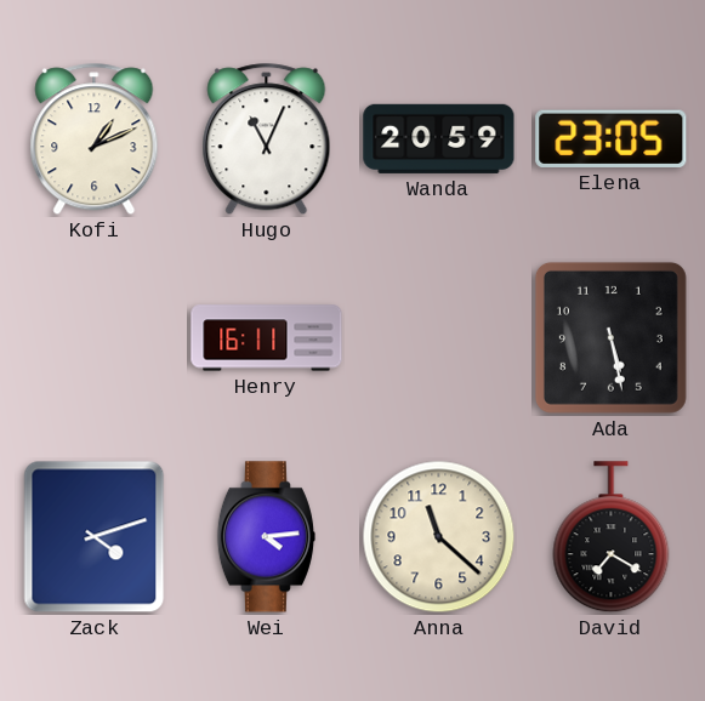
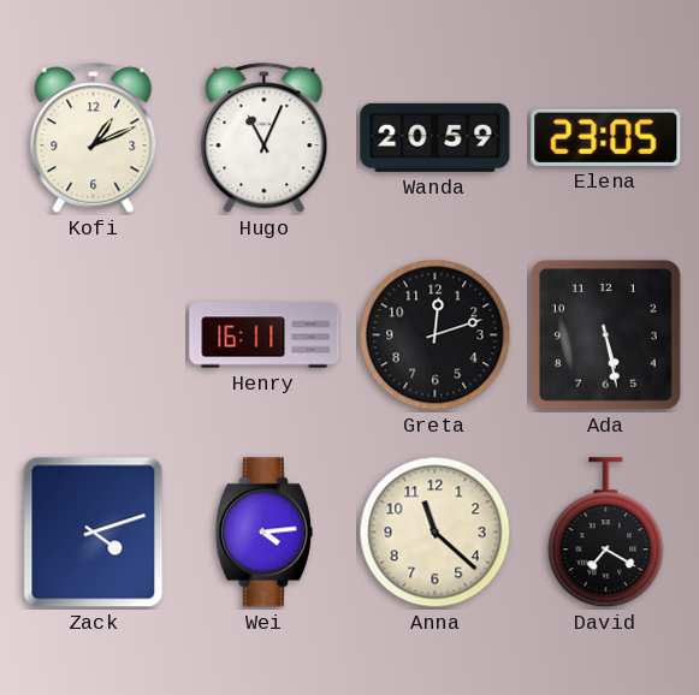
Greta: none -> 12:12 (436, 335)
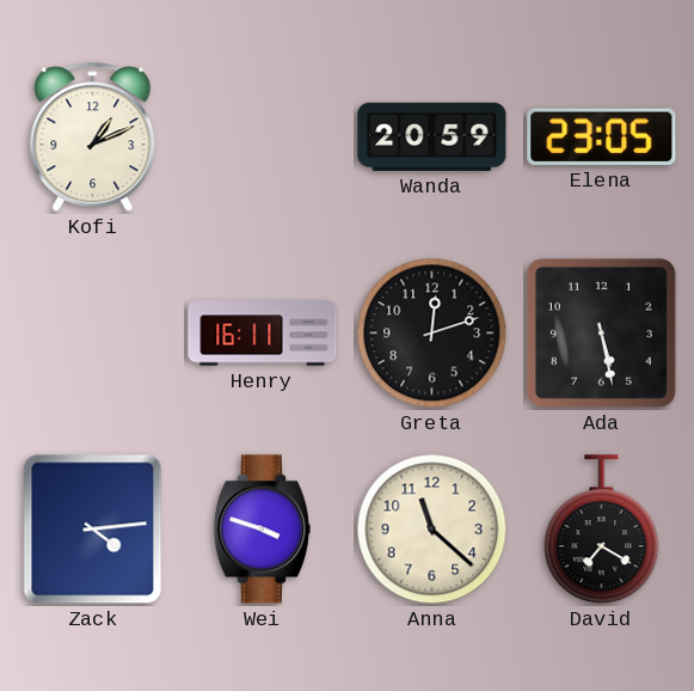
Hugo: 11:04 -> none (265, 138)
Zack: 4:12 -> 4:14 (93, 530)
Wei: 4:14 -> 3:48 (262, 530)
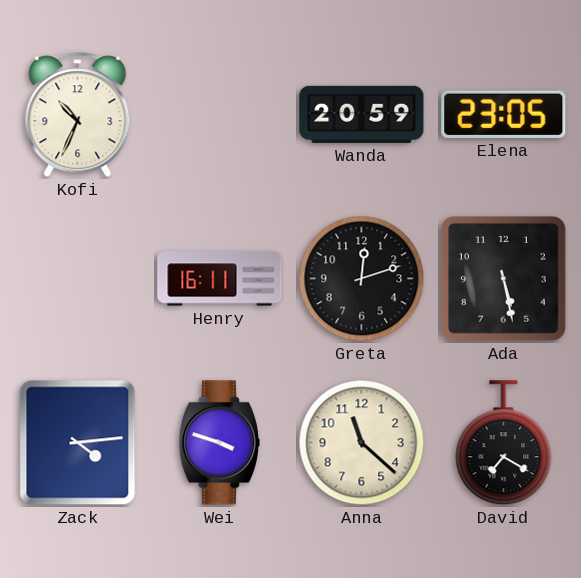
Kofi: 1:11 -> 10:34 (78, 115)
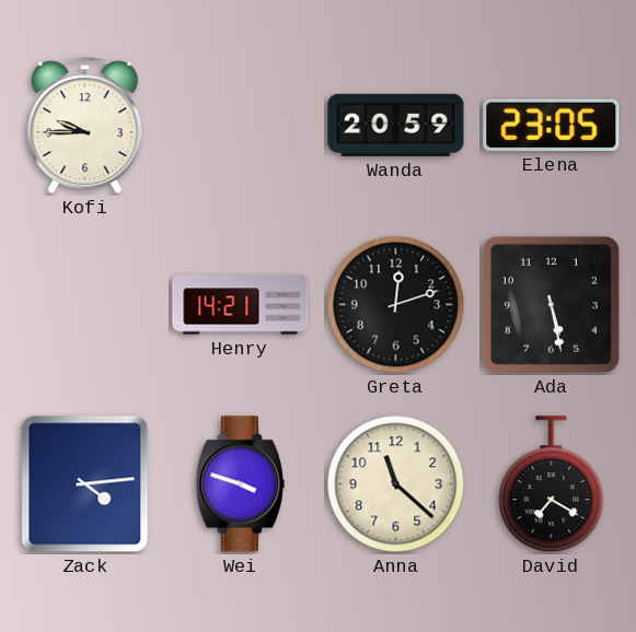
Kofi: 10:34 -> 9:45 (85, 126)
Henry: 16:11 -> 14:21 (241, 305)
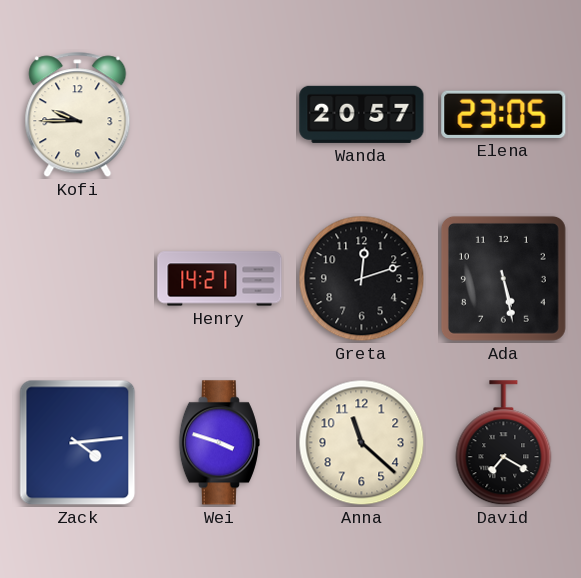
Wanda: 20:59 -> 20:57 (362, 114)
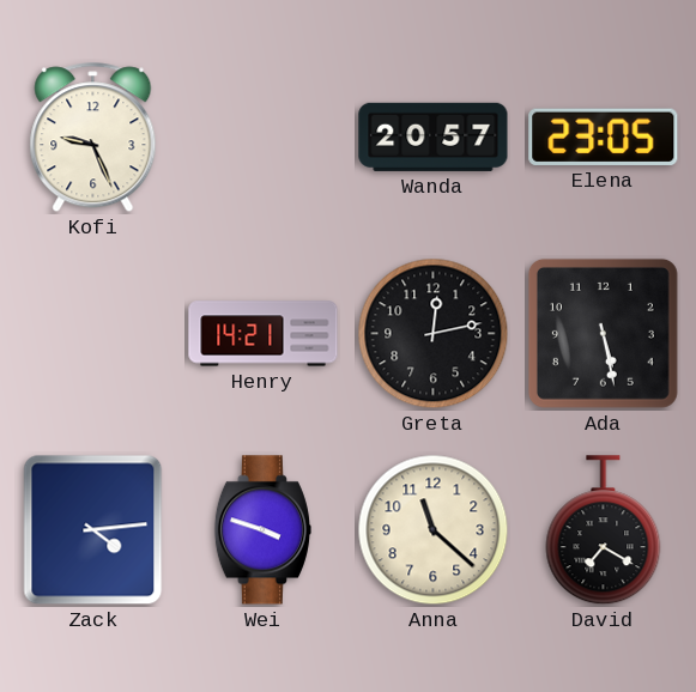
Kofi: 9:45 -> 9:26 (93, 138)
Greta: 12:12 -> 12:13 (434, 334)
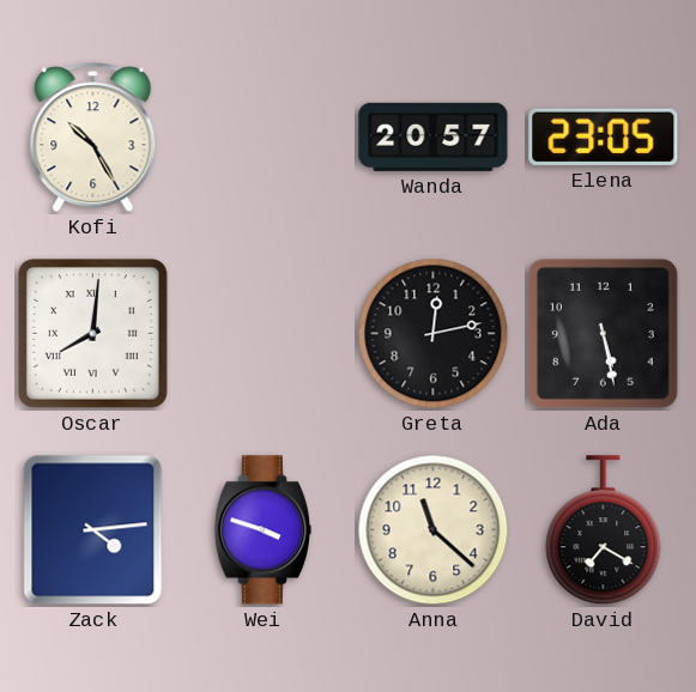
Kofi: 9:26 -> 10:25 (93, 138)
Oscar: none -> 8:01 (92, 333)
Henry: 14:21 -> none (264, 334)
